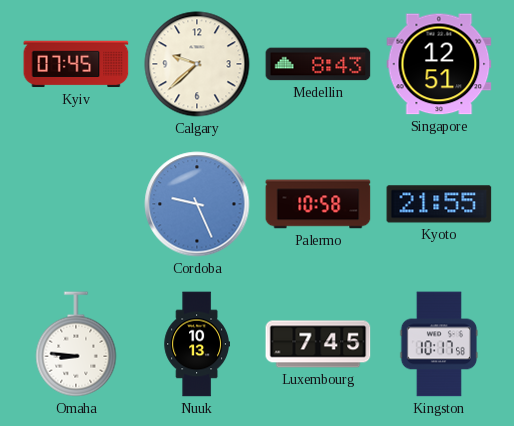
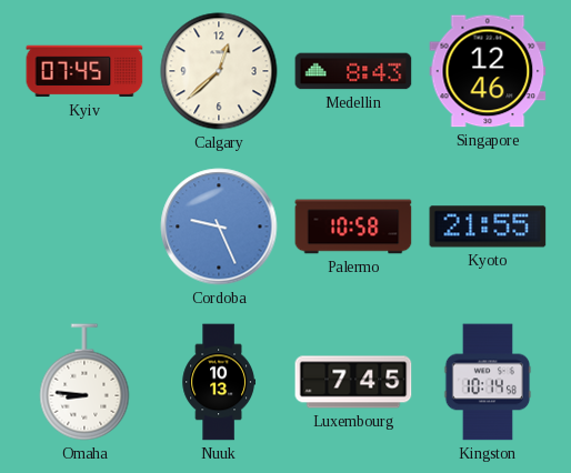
Calgary: 9:38 -> 12:38 (219, 71)
Singapore: 12:51 -> 12:46 (488, 71)
Kingston: 10:17 -> 10:14 (488, 382)
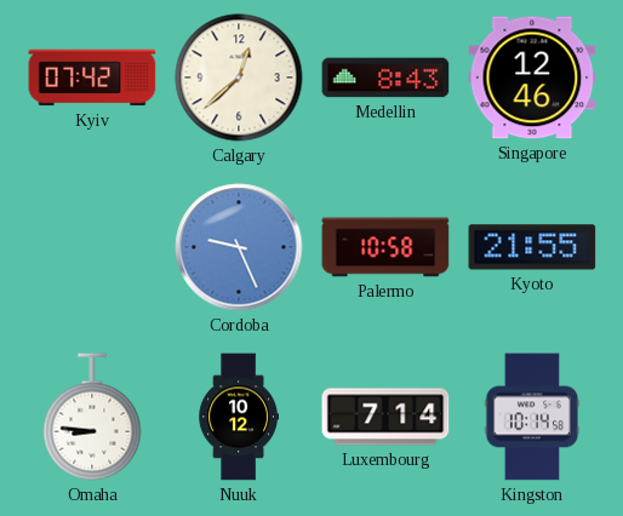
Kyiv: 07:45 -> 07:42 (92, 78)
Nuuk: 10:13 -> 10:12 (238, 417)
Luxembourg: 7:45 -> 7:14 (385, 417)
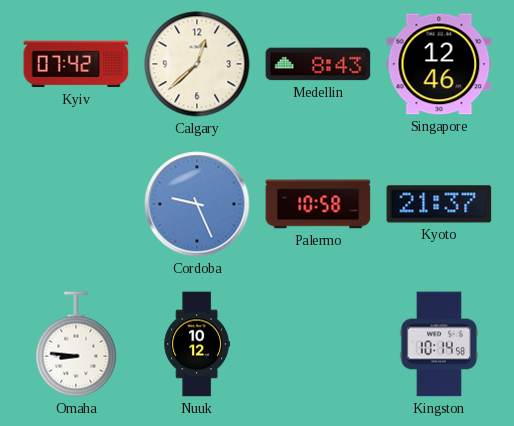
Kyoto: 21:55 -> 21:37 (439, 204)
Luxembourg: 7:14 -> none (385, 417)
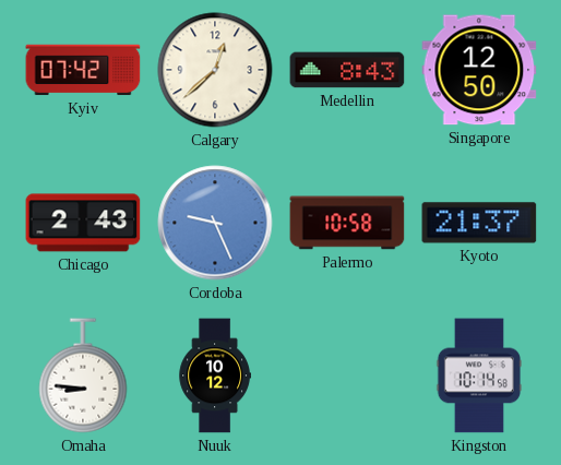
Singapore: 12:46 -> 12:50 (479, 70)
Chicago: none -> 2:43 (83, 223)
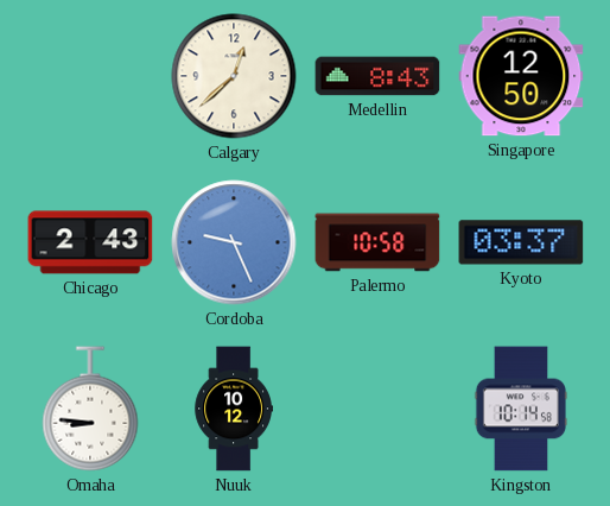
Kyiv: 07:42 -> none (83, 70)
Kyoto: 21:37 -> 03:37 (521, 242)
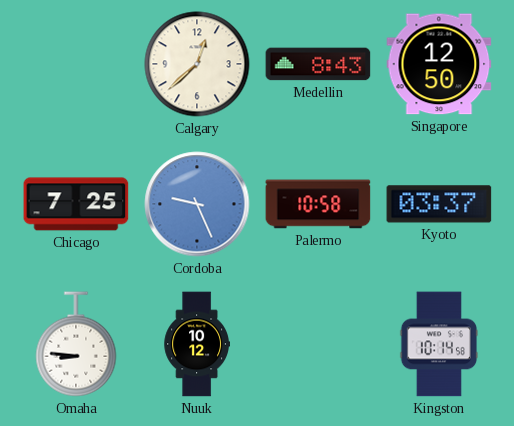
Chicago: 2:43 -> 7:25 (76, 204)
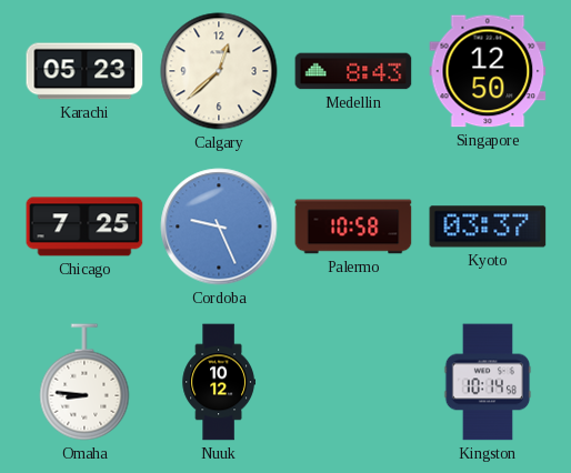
Karachi: none -> 05:23 (84, 71)
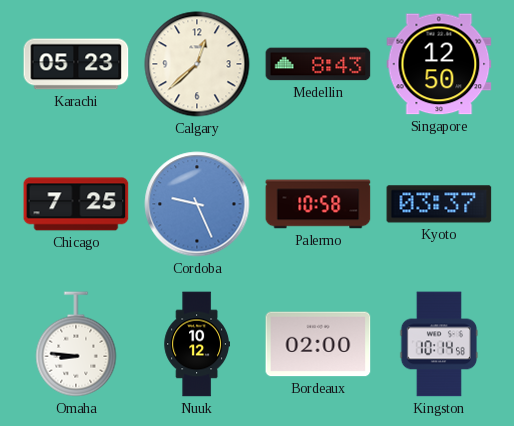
Bordeaux: none -> 02:00 (318, 344)
